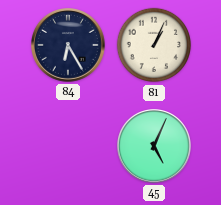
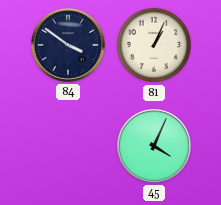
84: 6:25 -> 3:51 (69, 46)
45: 5:04 -> 4:04 (155, 147)
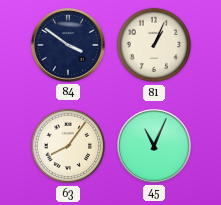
63: none -> 8:06 (68, 146)
45: 4:04 -> 11:04 (155, 147)
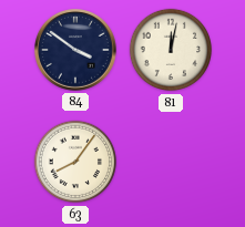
81: 1:04 -> 12:02 (171, 50)
45: 11:04 -> none (155, 147)
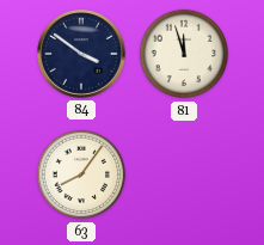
81: 12:02 -> 11:57 (184, 54)
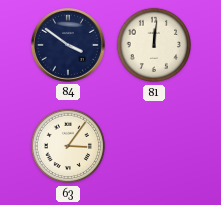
81: 11:57 -> 12:01 (154, 45)
63: 8:06 -> 3:06 (68, 146)
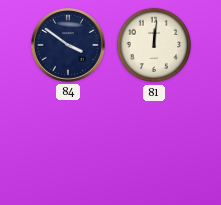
63: 3:06 -> none (68, 146)
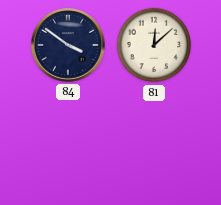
81: 12:01 -> 12:08 (154, 45)
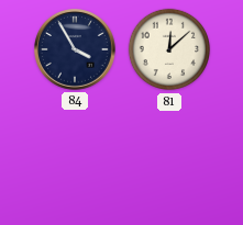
84: 3:51 -> 3:55 (76, 50)
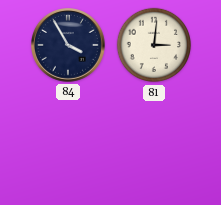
81: 12:08 -> 3:01 (154, 45)
